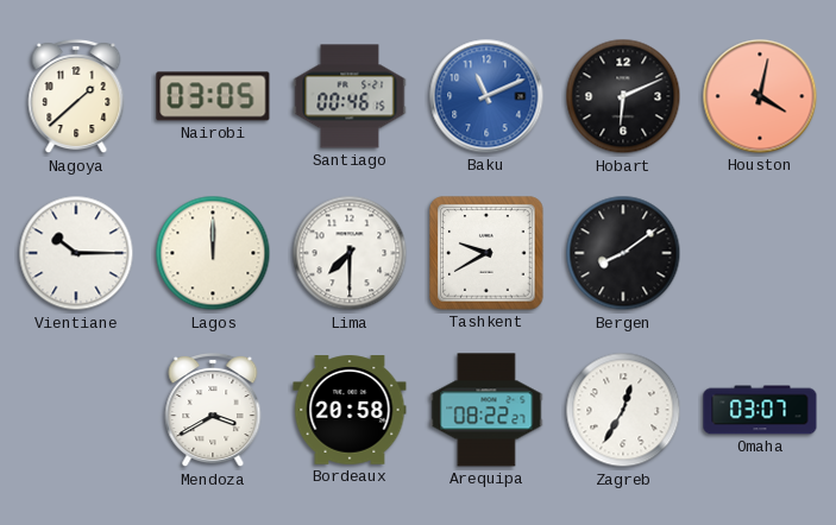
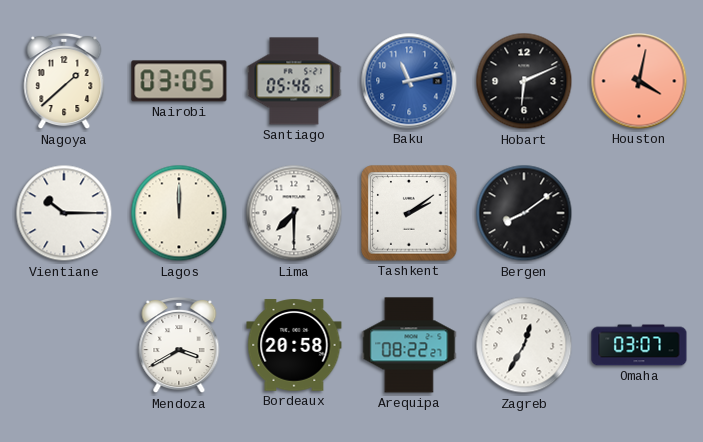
Santiago: 00:46 -> 05:46 (294, 81)
Baku: 11:11 -> 11:13 (409, 81)
Tashkent: 9:40 -> 2:09 (409, 213)
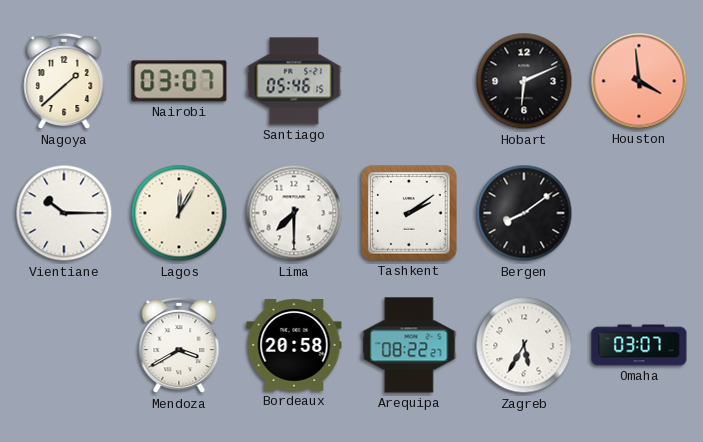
Nairobi: 03:05 -> 03:07 (179, 81)
Baku: 11:13 -> none (409, 81)
Houston: 4:02 -> 3:59 (639, 81)
Lagos: 12:00 -> 12:05 (179, 213)
Zagreb: 12:35 -> 5:35 (524, 345)
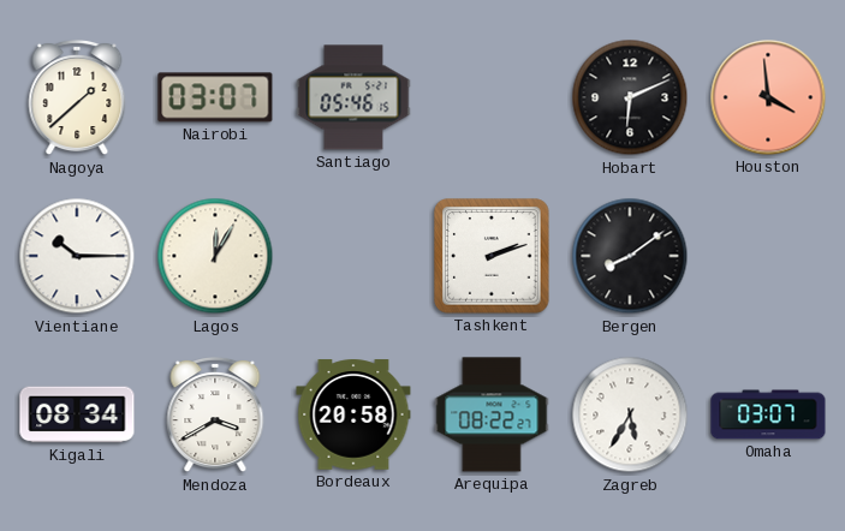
Lima: 7:30 -> none (294, 213)
Tashkent: 2:09 -> 2:12 (492, 256)
Kigali: none -> 08:34 (77, 414)
